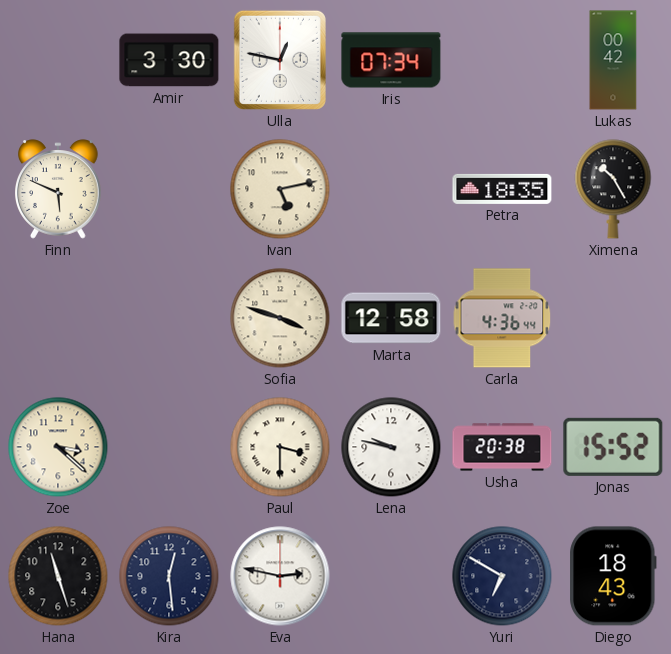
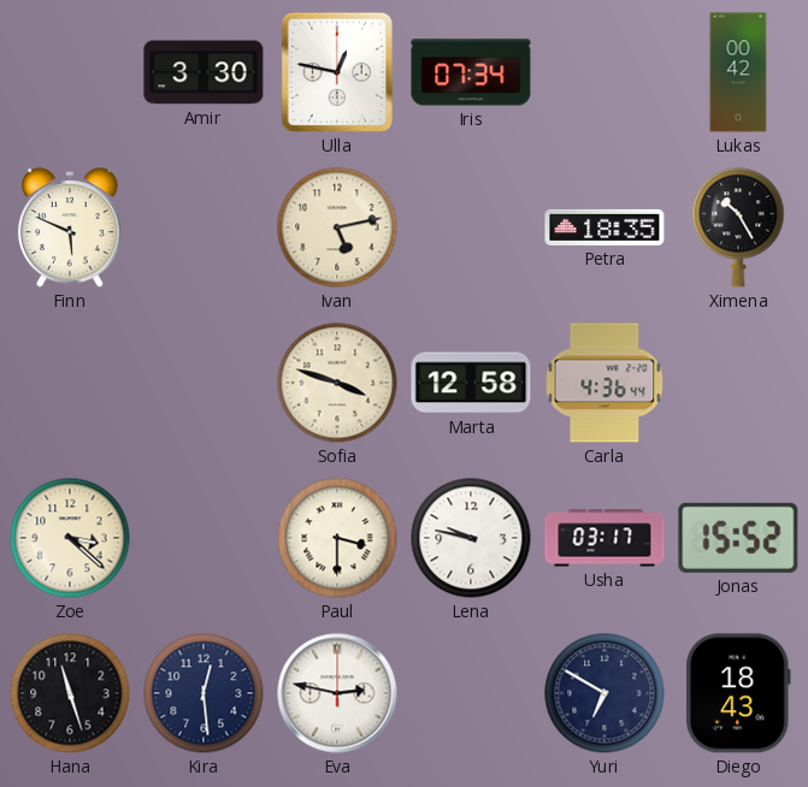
Usha: 20:38 -> 03:17 (604, 538)
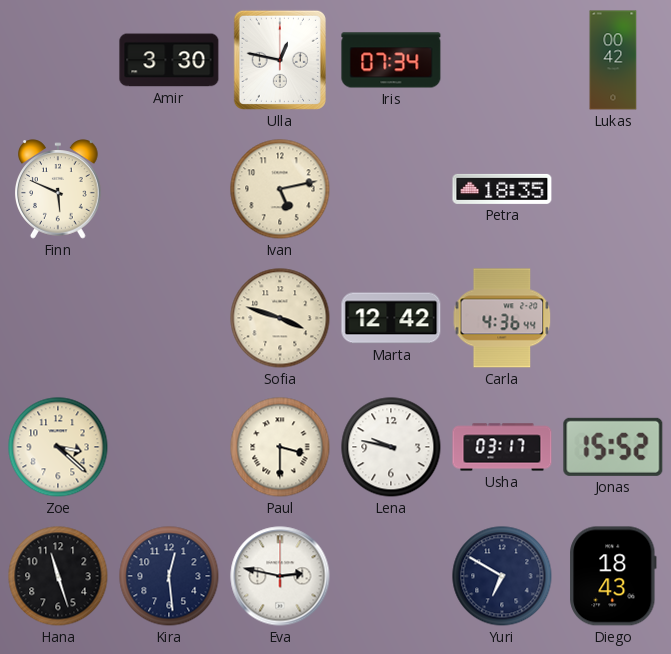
Ximena: 10:25 -> none (738, 227)
Marta: 12:58 -> 12:42 (391, 318)
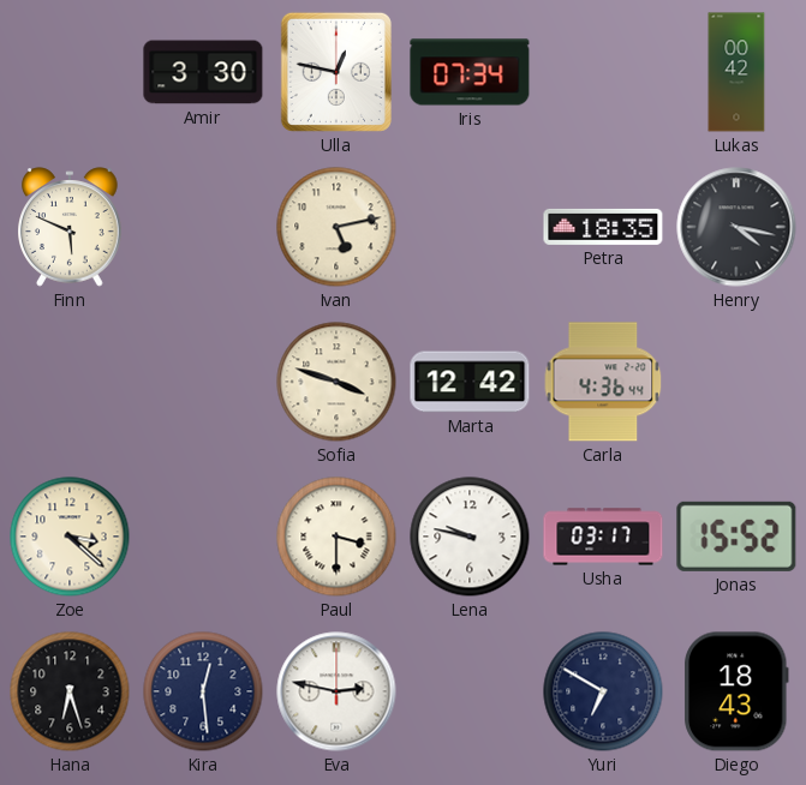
Henry: none -> 4:17 (736, 227)
Hana: 11:27 -> 6:27 (70, 691)
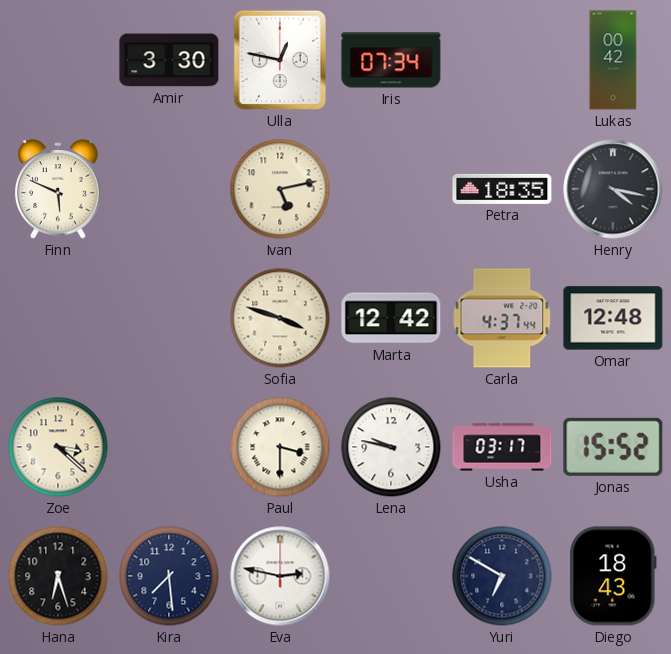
Carla: 4:36 -> 4:37 (502, 318)
Omar: none -> 12:48 (613, 318)
Kira: 12:29 -> 7:29 (169, 576)
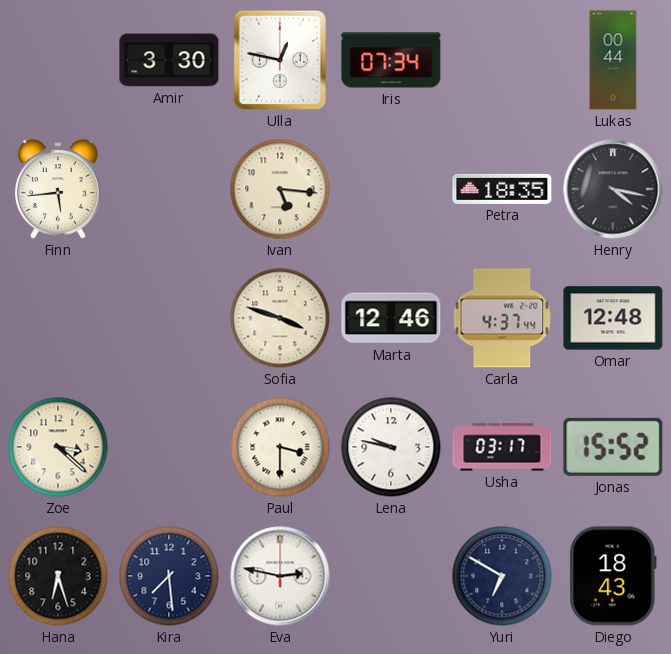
Lukas: 00:42 -> 00:44 (613, 60)
Finn: 5:49 -> 5:44 (58, 189)
Ivan: 5:13 -> 5:16 (280, 189)
Marta: 12:42 -> 12:46 (391, 318)
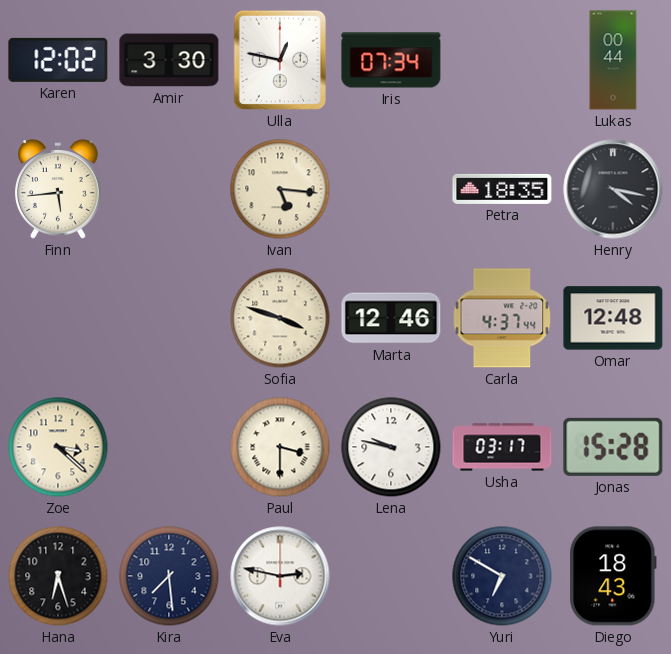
Karen: none -> 12:02 (58, 60)
Jonas: 15:52 -> 15:28 (613, 447)
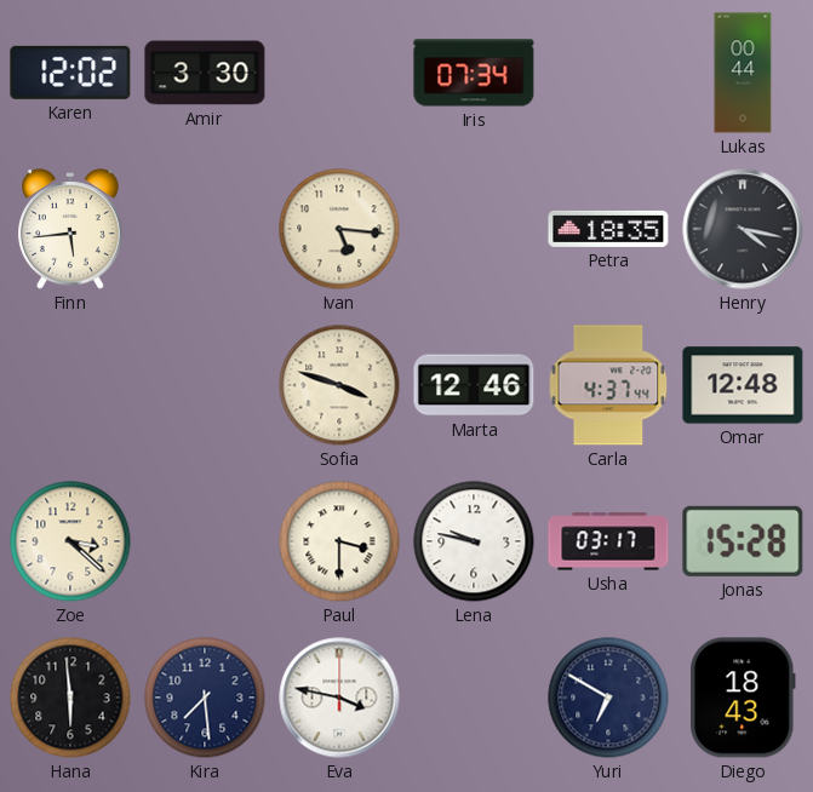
Ulla: 12:47 -> none (280, 60)
Hana: 6:27 -> 5:59 (70, 698)
Eva: 2:47 -> 3:47 (339, 698)
